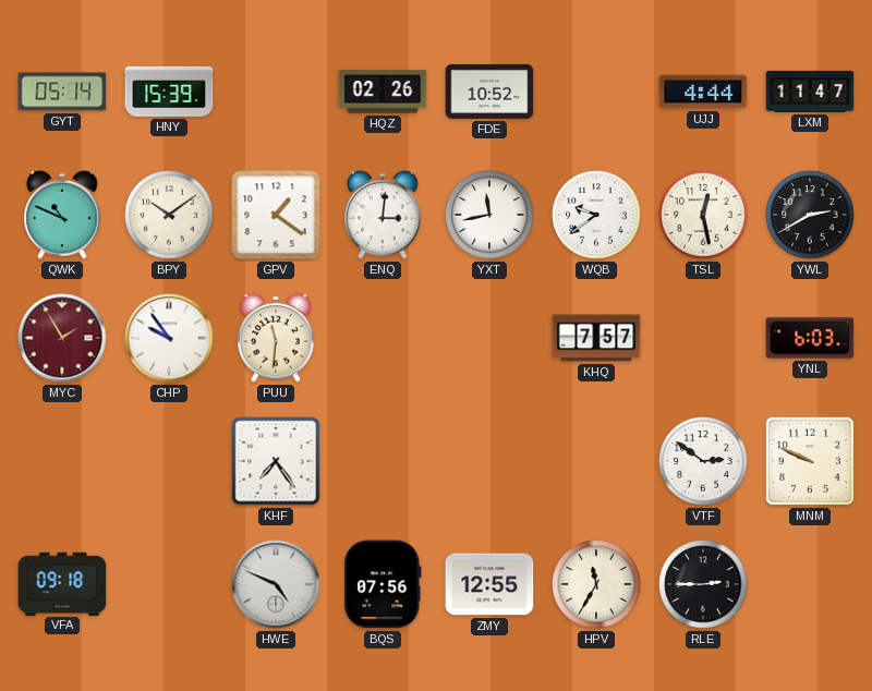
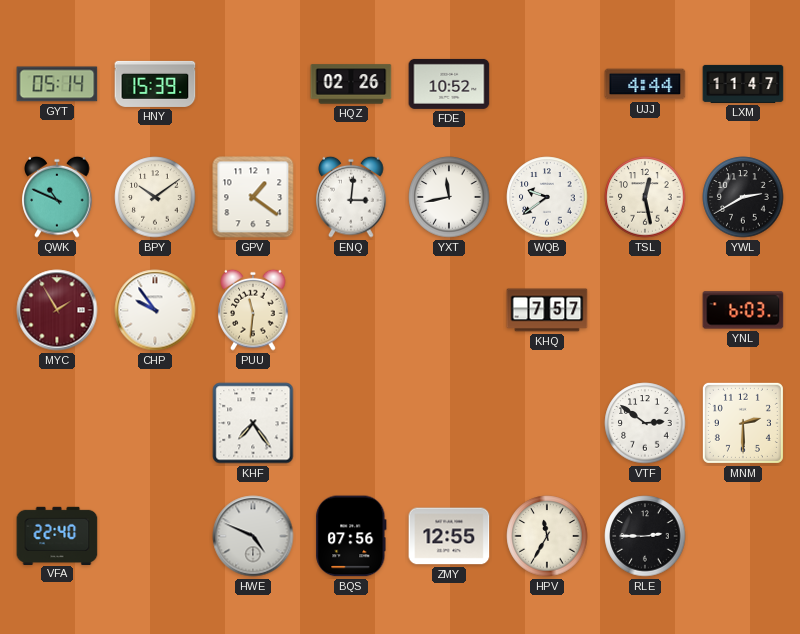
MNM: 9:49 -> 2:30 (743, 423)
VFA: 09:18 -> 22:40 (57, 535)
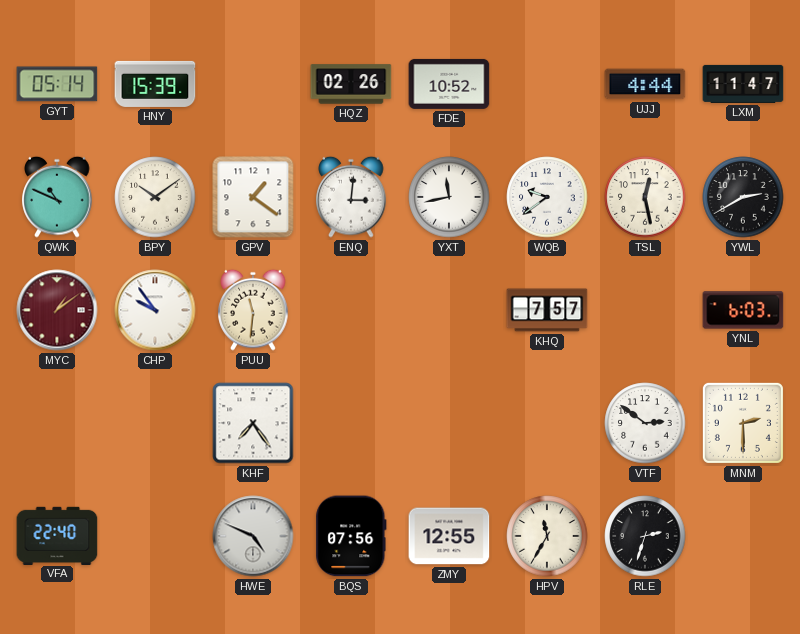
MYC: 1:55 -> 1:09 (57, 310)
RLE: 2:45 -> 2:33 (645, 536)
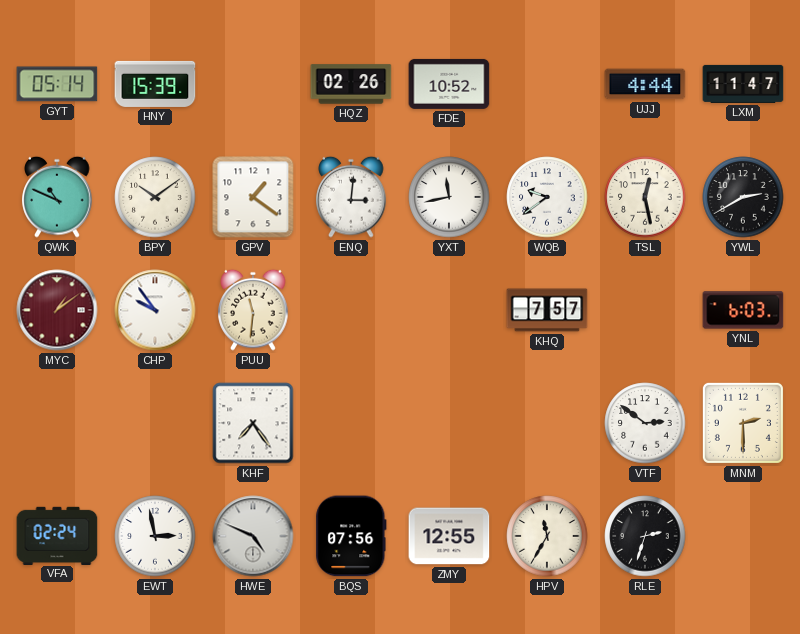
VFA: 22:40 -> 02:24 (57, 535)
EWT: none -> 2:58 (155, 536)
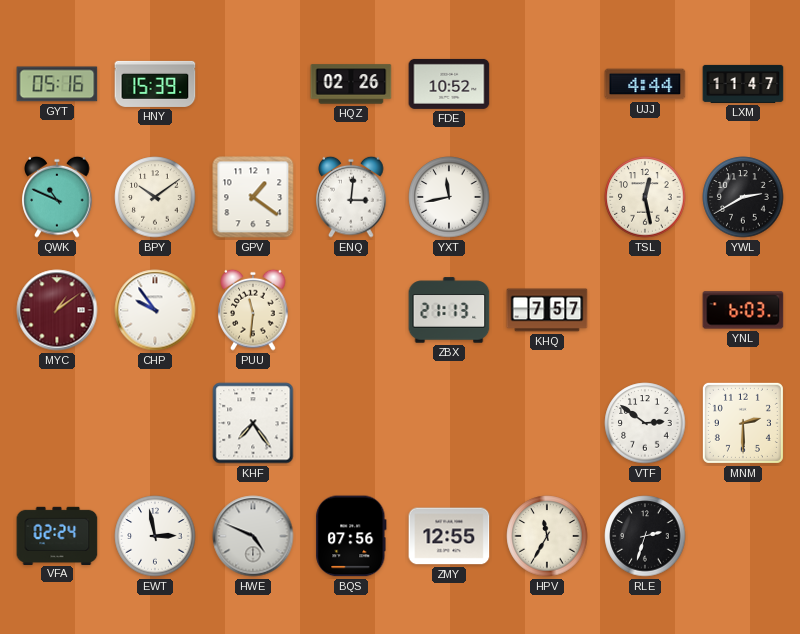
GYT: 05:14 -> 05:16 (57, 84)
WQB: 9:39 -> none (547, 197)
ZBX: none -> 21:13 (449, 310)
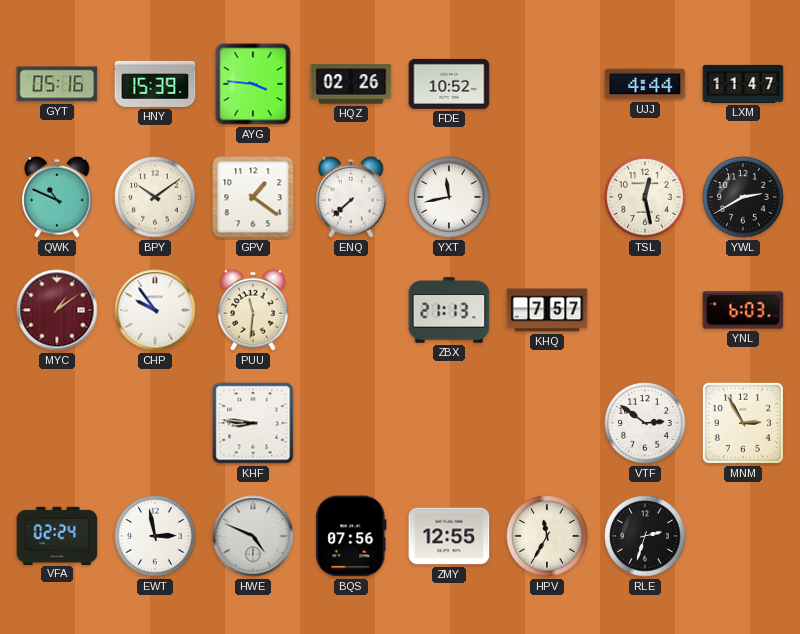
AYG: none -> 3:46 (253, 84)
ENQ: 3:01 -> 7:38 (351, 197)
KHF: 7:24 -> 8:46 (253, 423)
MNM: 2:30 -> 2:55 (743, 423)
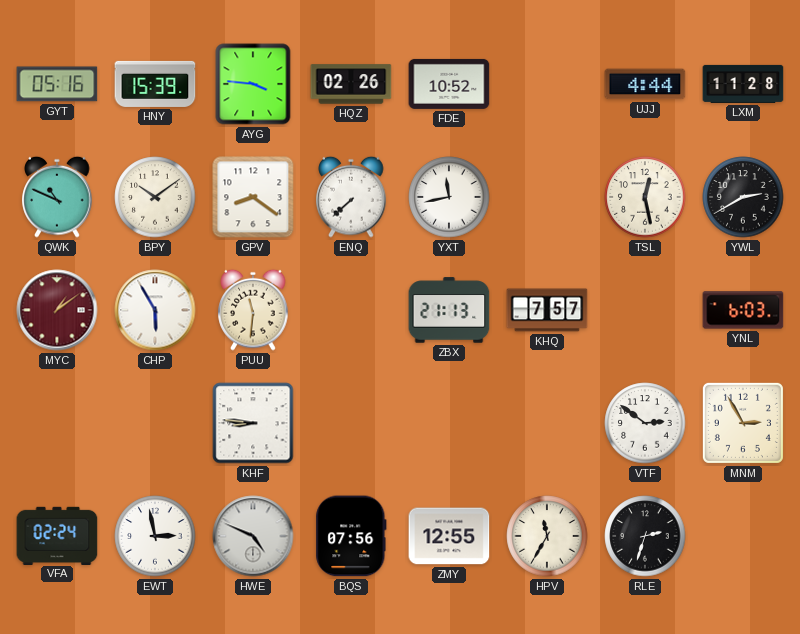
LXM: 11:47 -> 11:28 (743, 84)
GPV: 1:21 -> 8:21 (253, 197)
CHP: 9:54 -> 5:55 (155, 310)
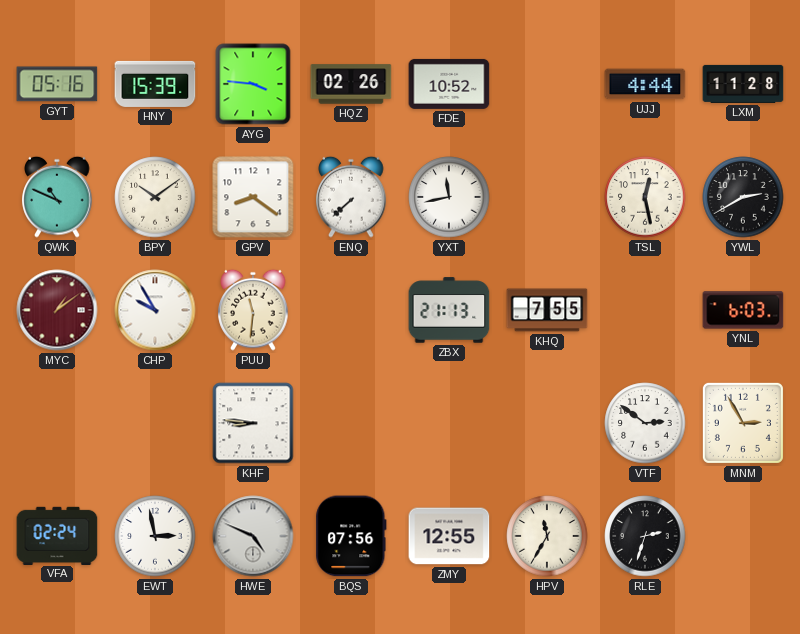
CHP: 5:55 -> 9:55 (155, 310)
KHQ: 7:57 -> 7:55 (547, 310)
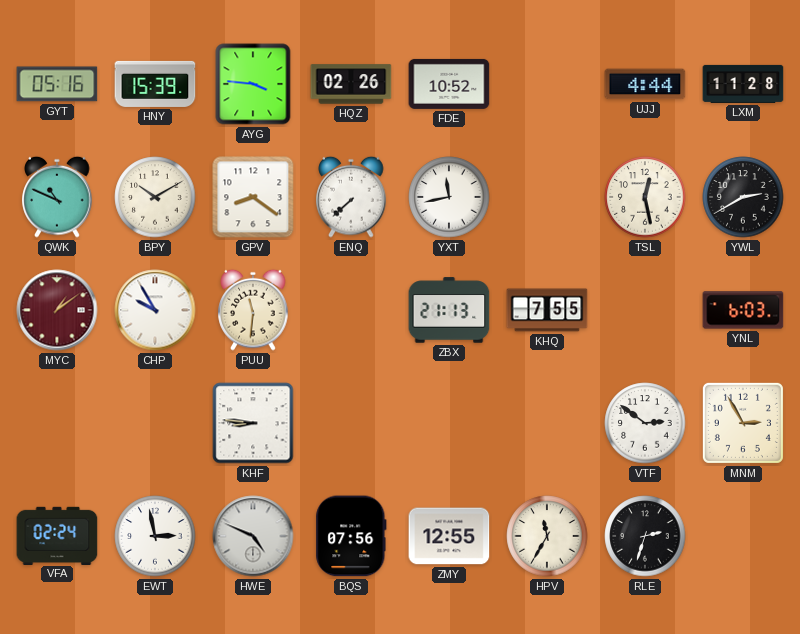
BPY: 10:09 -> 10:10 (155, 197)
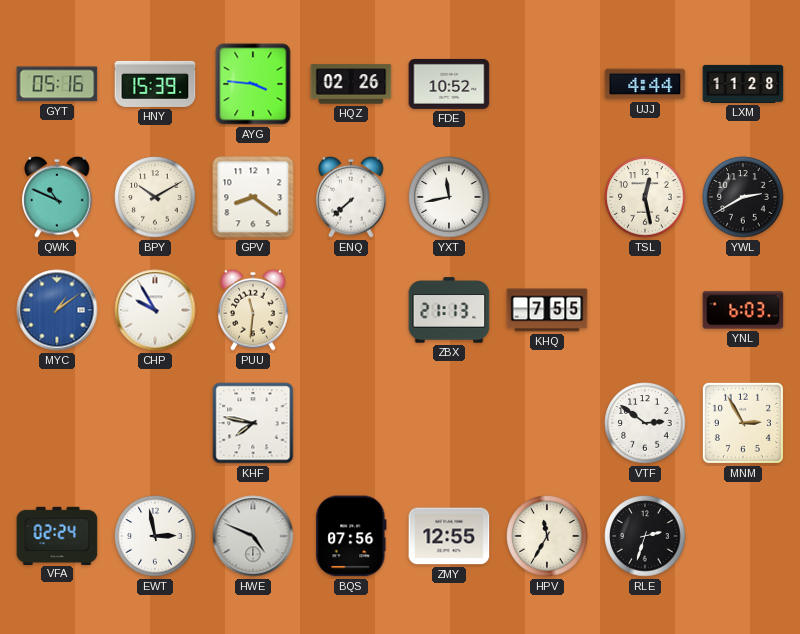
MYC dial: burgundy -> blue (57, 310)
KHF: 8:46 -> 7:47 (253, 423)
